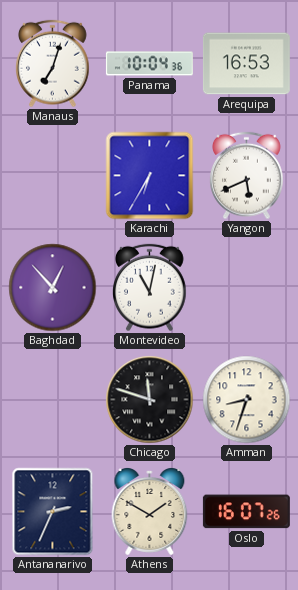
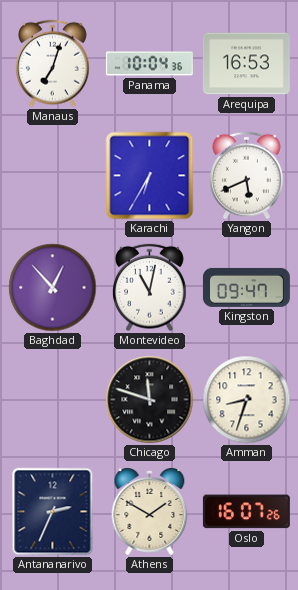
Kingston: none -> 09:47 (246, 287)
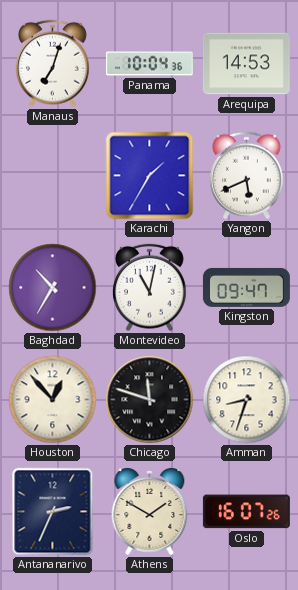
Arequipa: 16:53 -> 14:53 (246, 64)
Karachi: 6:35 -> 1:35 (150, 176)
Baghdad: 12:53 -> 10:35 (53, 288)
Houston: none -> 12:53 (53, 400)
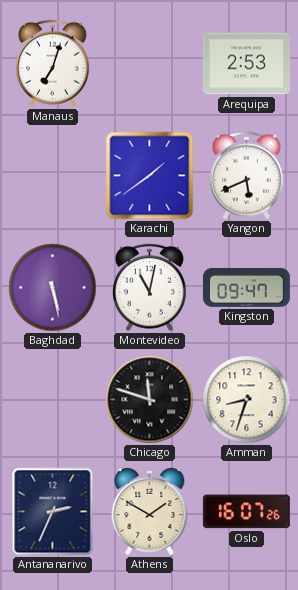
Panama: 10:04 -> none (149, 64)
Arequipa: 14:53 -> 2:53 (246, 64)
Karachi: 1:35 -> 1:39 (150, 176)
Baghdad: 10:35 -> 5:28 (53, 288)
Houston: 12:53 -> none (53, 400)
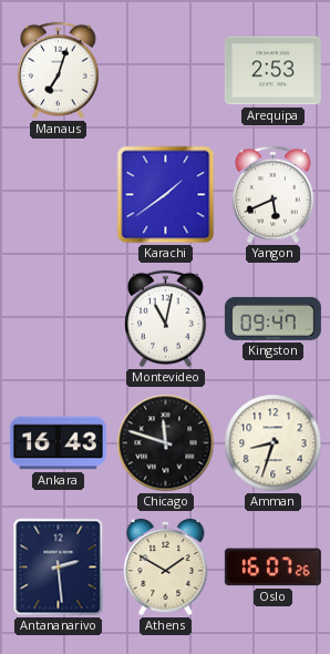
Baghdad: 5:28 -> none (53, 288)
Ankara: none -> 16:43 (58, 443)
Antananarivo: 2:34 -> 2:29 (59, 568)
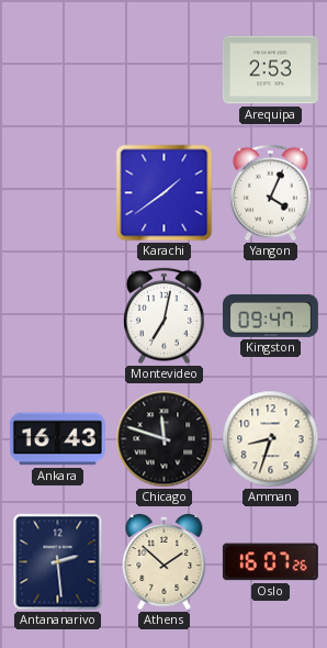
Manaus: 7:03 -> none (59, 71)
Yangon: 5:41 -> 4:04 (271, 193)
Montevideo: 11:02 -> 7:02 (165, 316)
Athens: 1:50 -> 1:52 (165, 562)
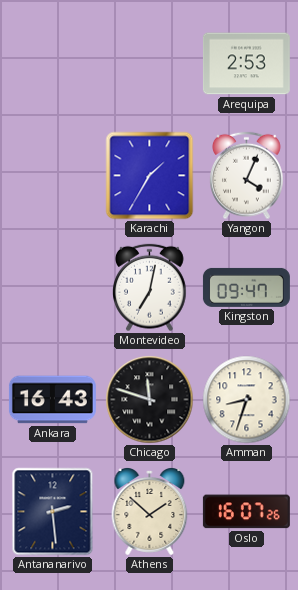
Karachi: 1:39 -> 1:35 (150, 176)
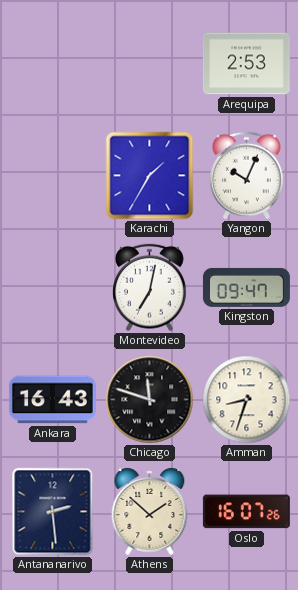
Yangon: 4:04 -> 10:04 (247, 176)
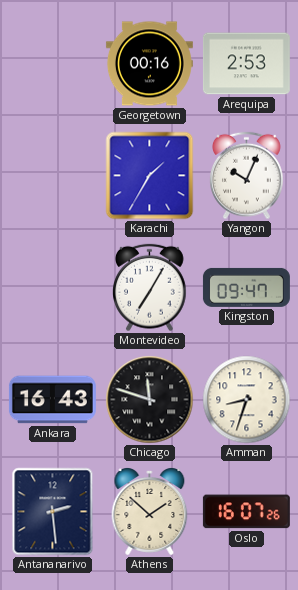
Georgetown: none -> 00:16 (149, 64)
Montevideo: 7:02 -> 7:05 (150, 288)
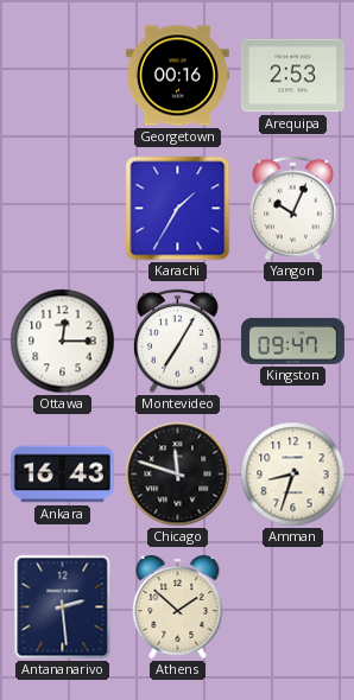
Ottawa: none -> 12:15 (63, 342)
Oslo: 16:07 -> none (246, 512)
